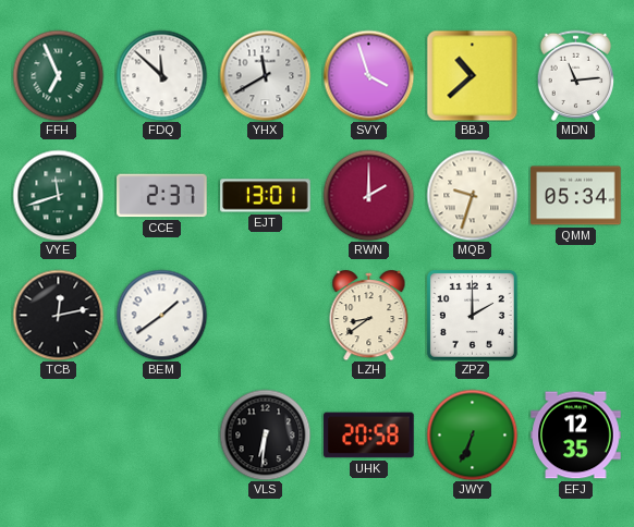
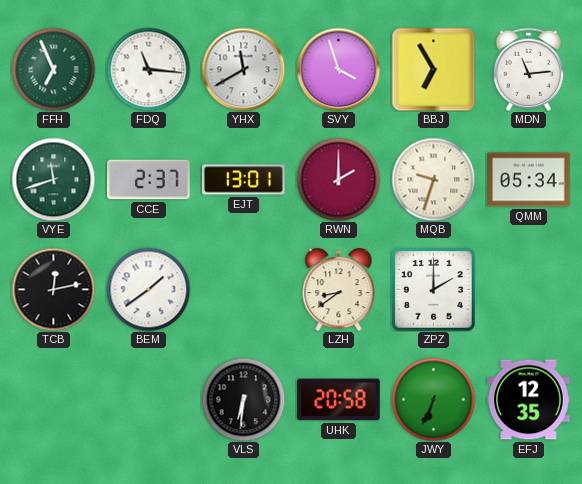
FDQ: 11:52 -> 11:16 (148, 69)
BBJ: 10:38 -> 6:55 (433, 69)
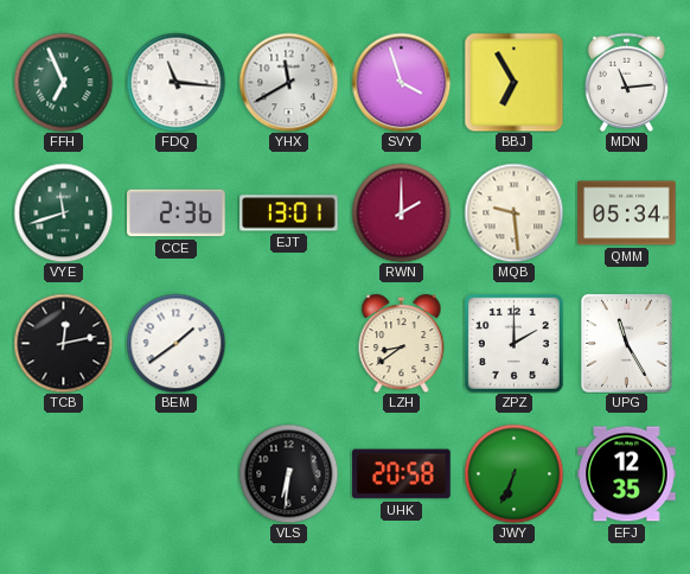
CCE: 2:37 -> 2:36 (177, 213)
MQB: 9:33 -> 9:29 (513, 212)
UPG: none -> 11:25 (626, 343)
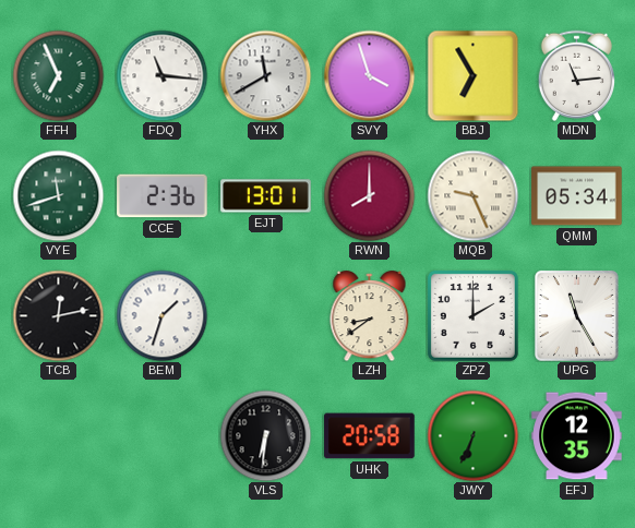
RWN: 2:00 -> 8:00 (369, 195)
MQB: 9:29 -> 9:26 (472, 195)
BEM: 1:39 -> 1:33 (161, 315)
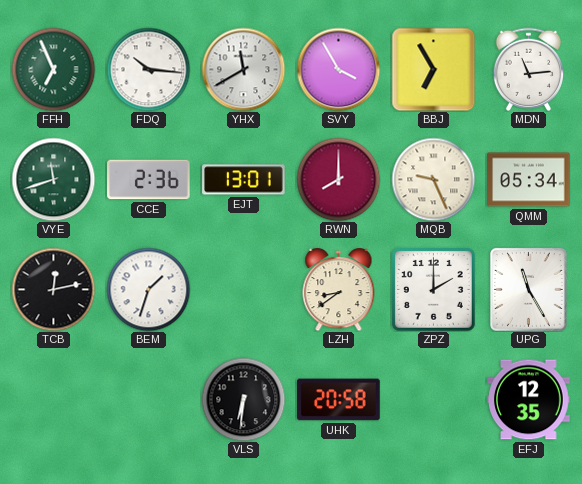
FDQ: 11:16 -> 10:16 (148, 69)
SVY: 3:57 -> 3:55 (338, 69)
JWY: 6:34 -> none (472, 435)
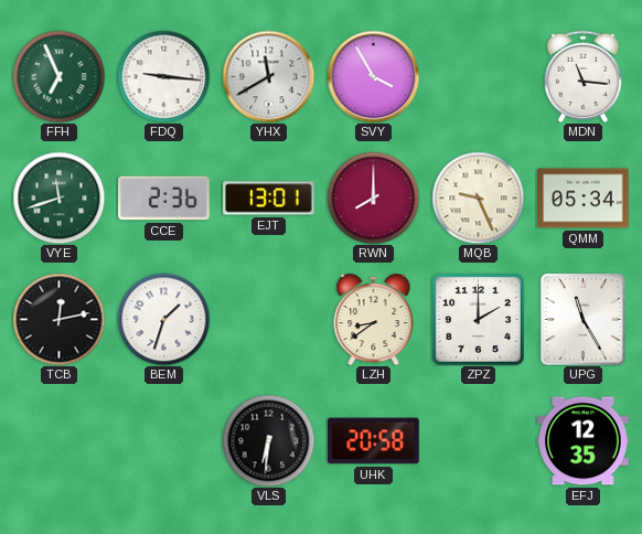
FDQ: 10:16 -> 9:16 (163, 76)
BBJ: 6:55 -> none (433, 69)
MDN: 11:14 -> 11:16 (582, 76)
